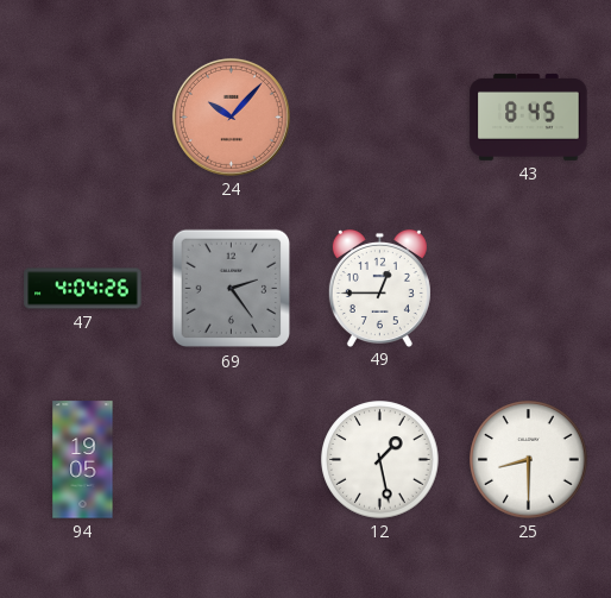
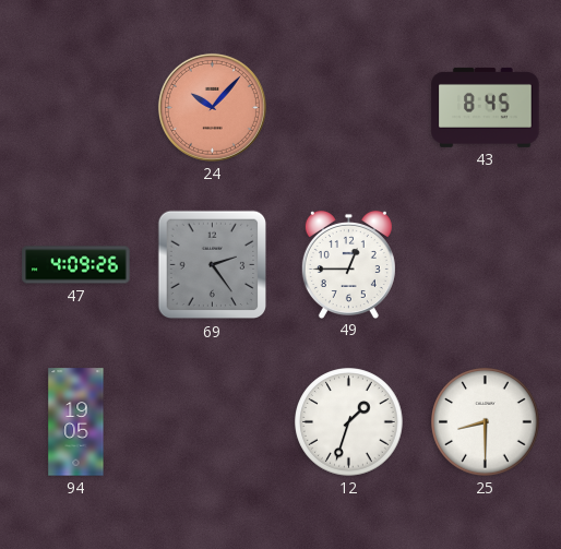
47: 4:04 -> 4:09 (76, 265)
12: 1:28 -> 1:33 (349, 422)
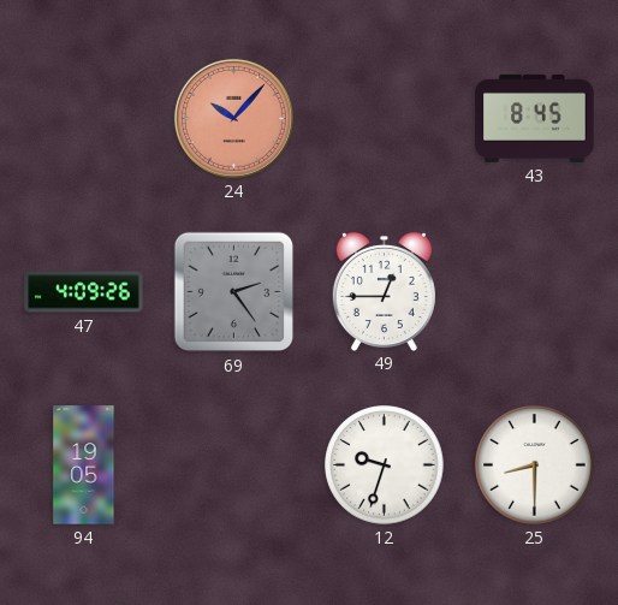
12: 1:33 -> 9:33 (385, 465)
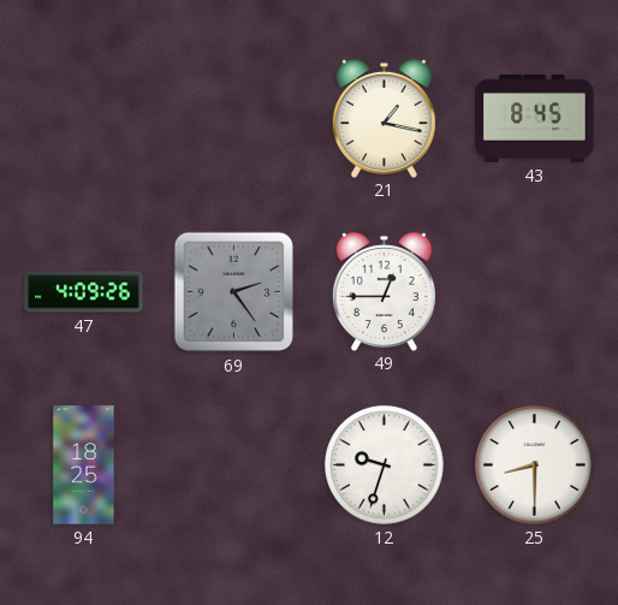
24: 10:07 -> none (233, 118)
21: none -> 1:17 (384, 118)
94: 19:05 -> 18:25 (84, 465)
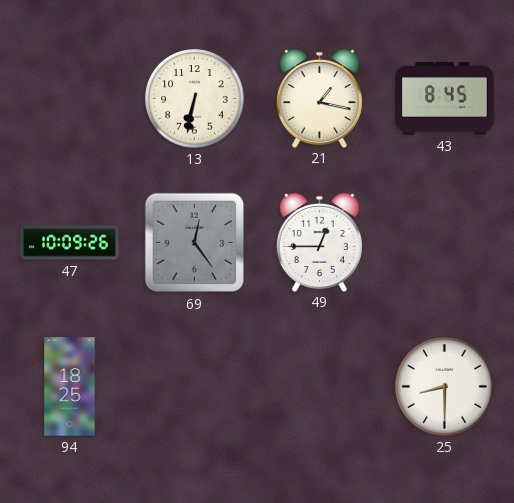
13: none -> 6:32 (195, 99)
47: 4:09 -> 10:09 (70, 243)
69: 2:24 -> 12:24 (195, 243)
12: 9:33 -> none (385, 465)
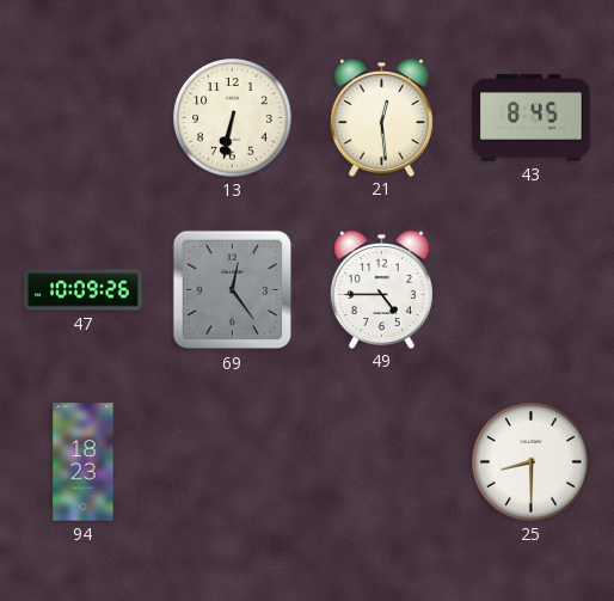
21: 1:17 -> 12:29 (381, 117)
49: 12:45 -> 4:45 (381, 289)
94: 18:25 -> 18:23 (84, 462)
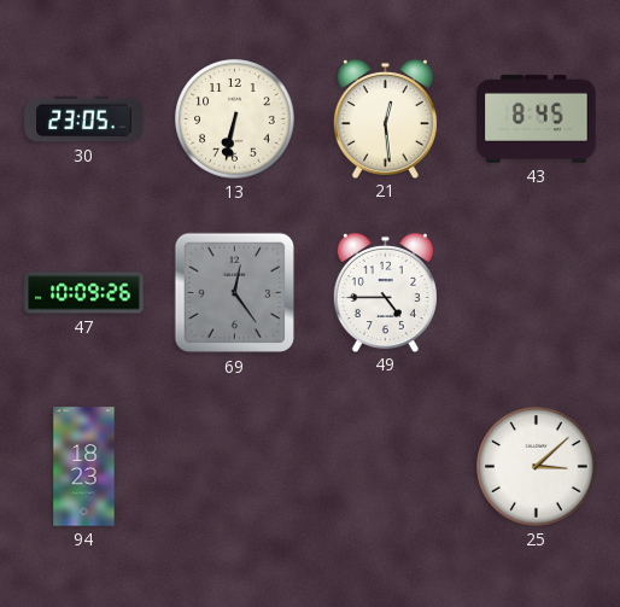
30: none -> 23:05 (84, 119)
25: 8:30 -> 3:08 (537, 467)
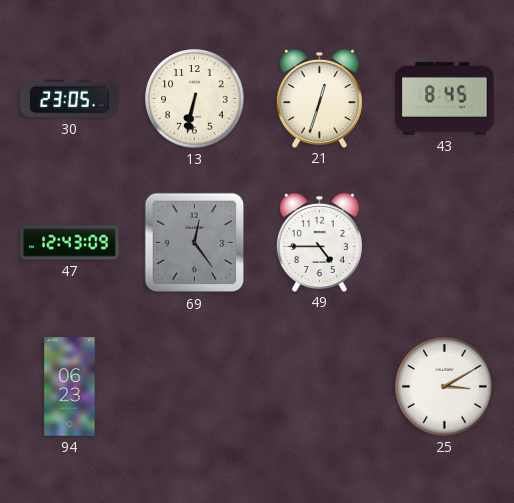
21: 12:29 -> 12:33 (319, 98)
47: 10:09 -> 12:43 (70, 243)
94: 18:23 -> 06:23 (70, 387)
25: 3:08 -> 3:10 (445, 387)
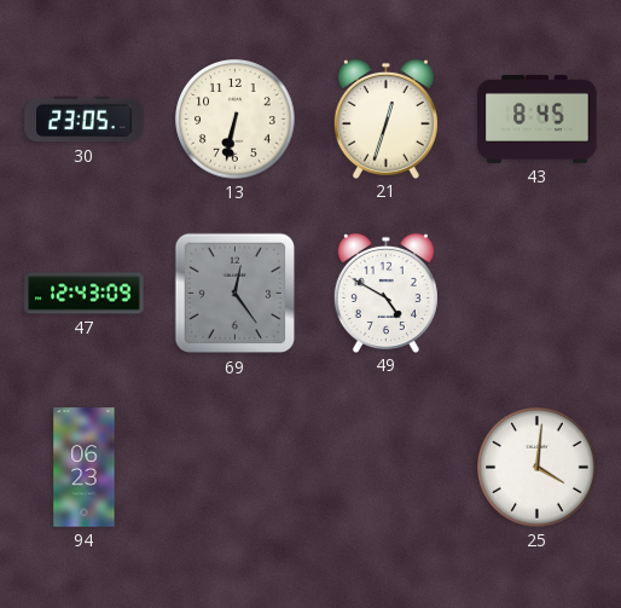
49: 4:45 -> 4:50 (385, 293)
25: 3:10 -> 4:01 (538, 468)
